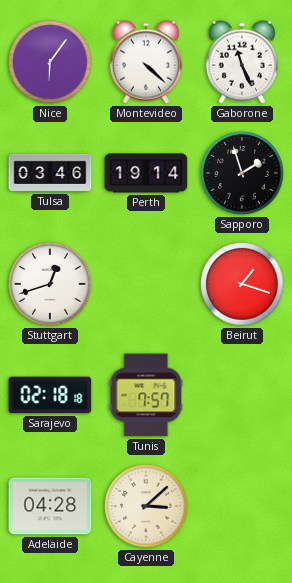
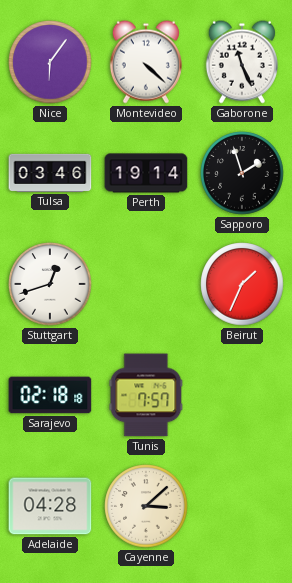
Beirut: 1:18 -> 1:34 (242, 284)
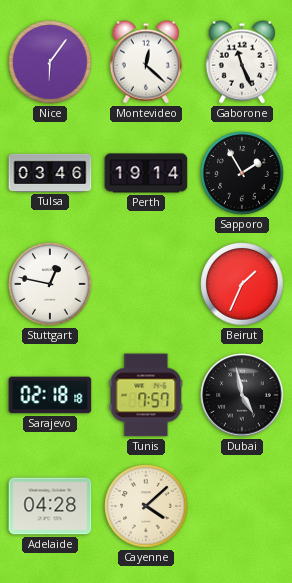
Montevideo: 4:22 -> 12:22 (146, 62)
Sapporo: 1:57 -> 1:55 (242, 173)
Stuttgart: 12:42 -> 12:47 (50, 284)
Dubai: none -> 4:58 (242, 395)
Cayenne: 3:08 -> 4:08 (146, 506)
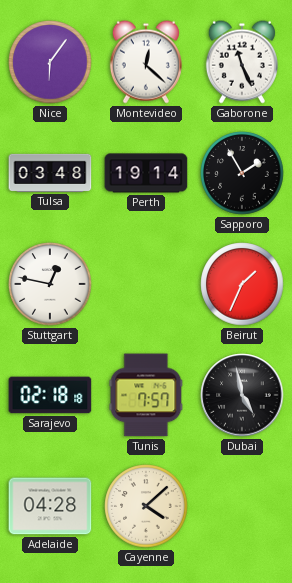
Tulsa: 03:46 -> 03:48 (50, 173)
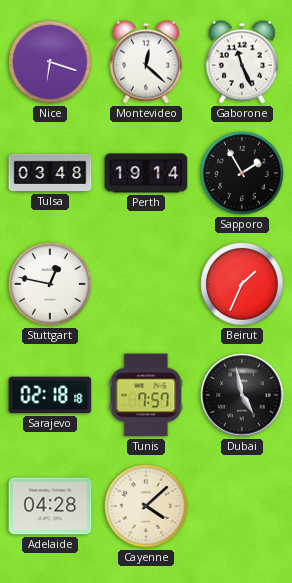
Nice: 6:06 -> 6:18 (50, 62)
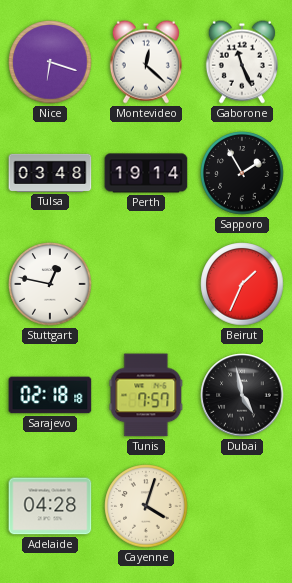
Cayenne: 4:08 -> 4:03 (146, 506)
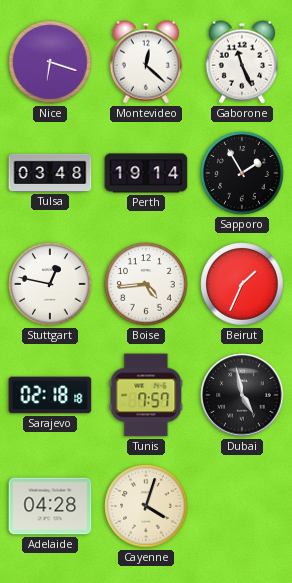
Boise: none -> 4:44 (146, 284)
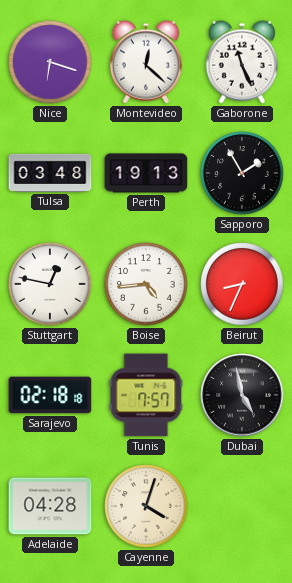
Perth: 19:14 -> 19:13 (146, 173)
Beirut: 1:34 -> 8:34 (242, 284)
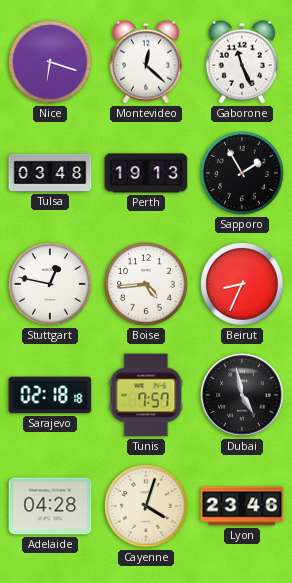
Lyon: none -> 23:46 (242, 506)
